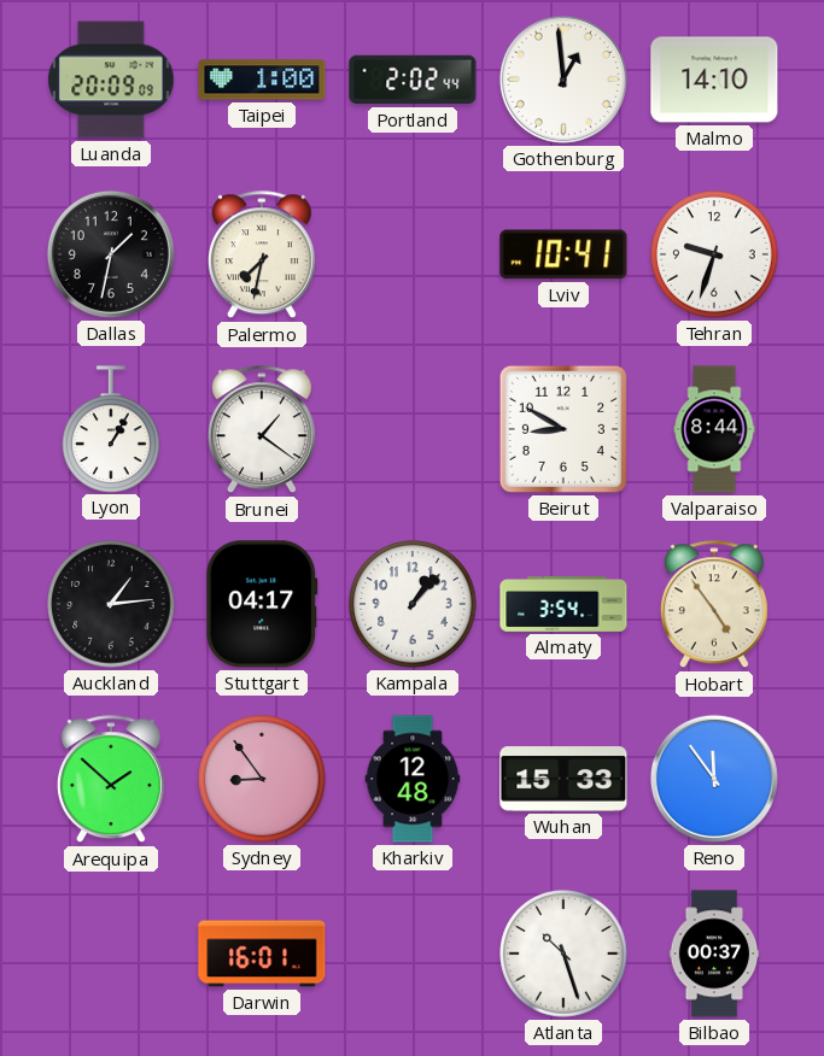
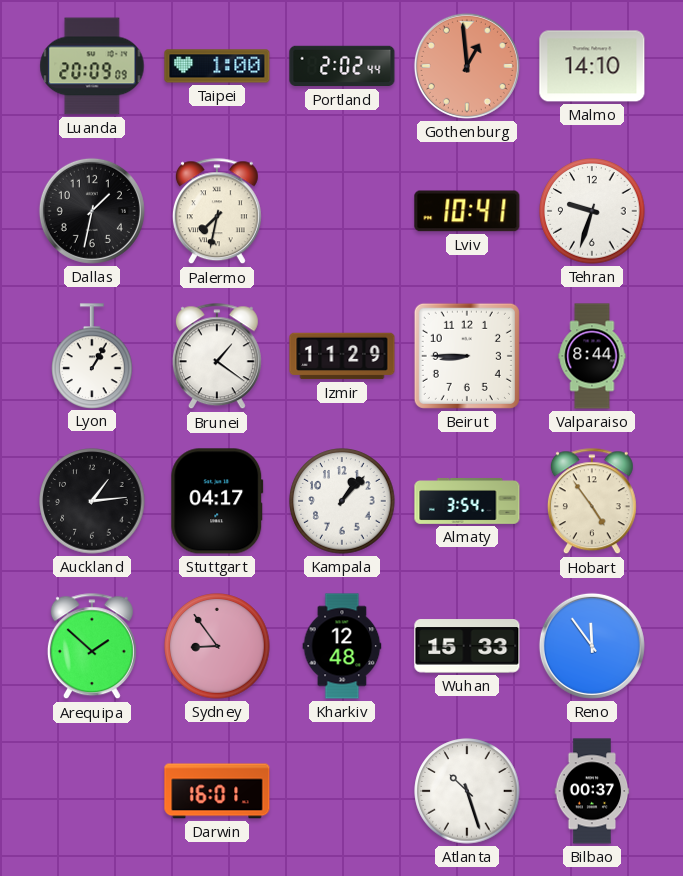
Gothenburg dial: white -> salmon (467, 66)
Izmir: none -> 11:29 (342, 356)
Beirut: 8:50 -> 8:45 (467, 356)
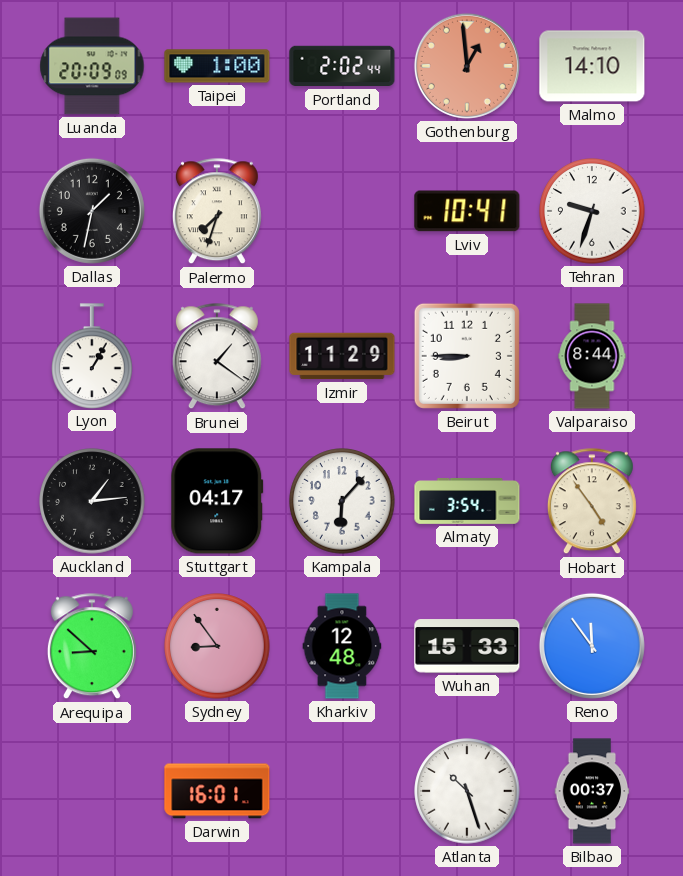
Palermo: 7:32 -> 7:33 (217, 212)
Kampala: 1:07 -> 6:07 (342, 501)
Arequipa: 1:52 -> 8:52 (92, 647)
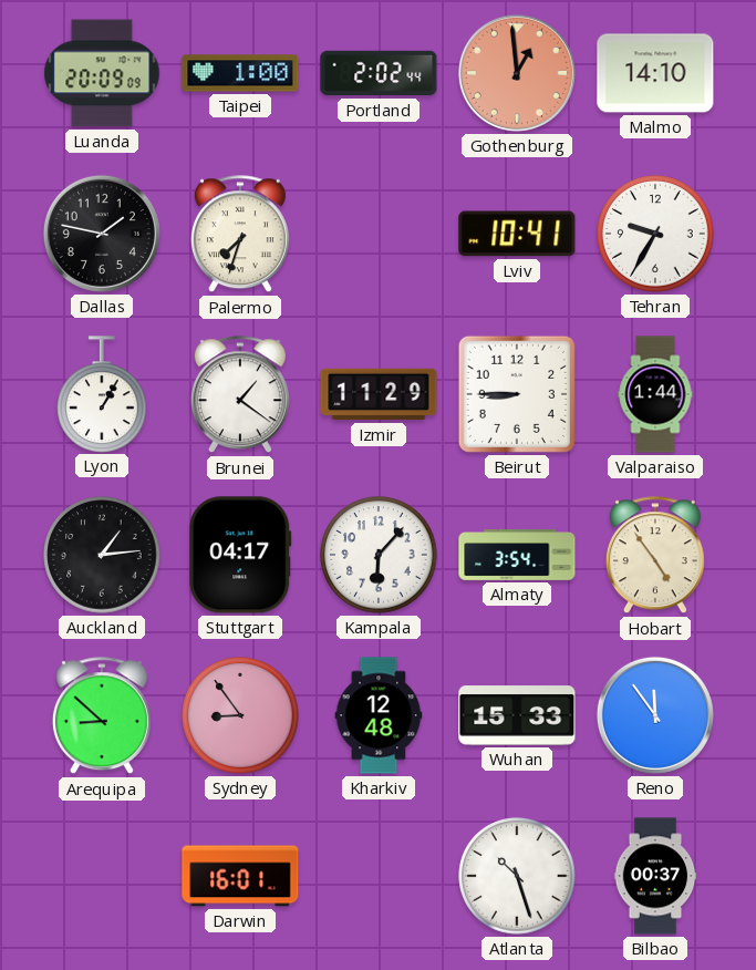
Dallas: 1:32 -> 1:47 (102, 234)
Tehran: 9:33 -> 9:35 (655, 234)
Valparaiso: 8:44 -> 1:44 (655, 394)
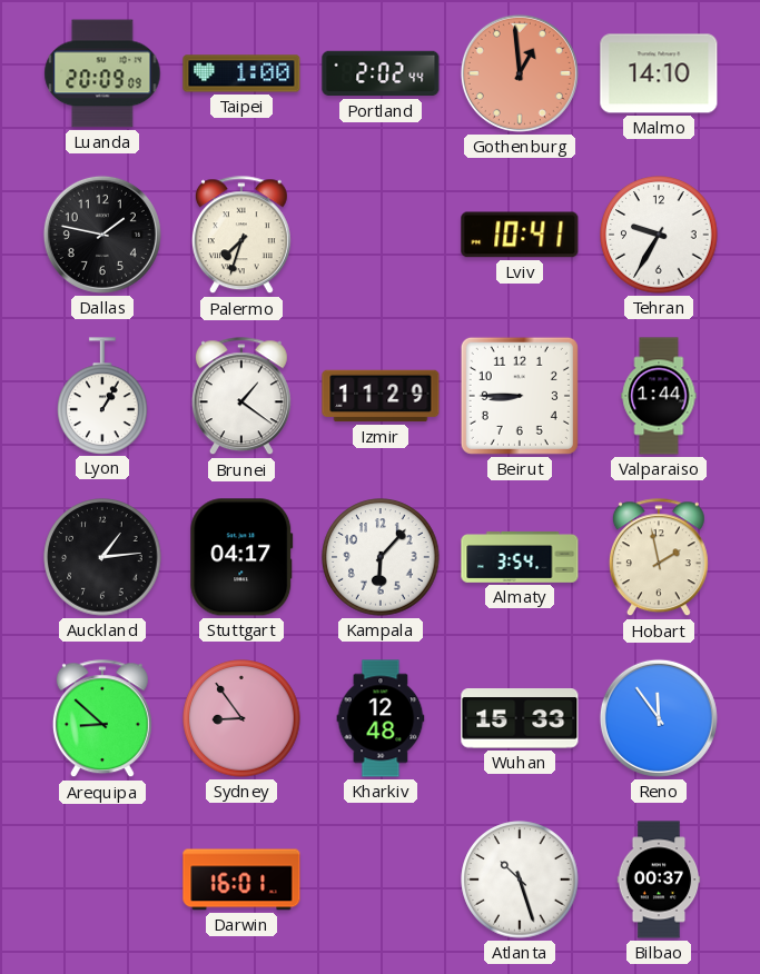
Hobart: 4:54 -> 1:58 (659, 558)
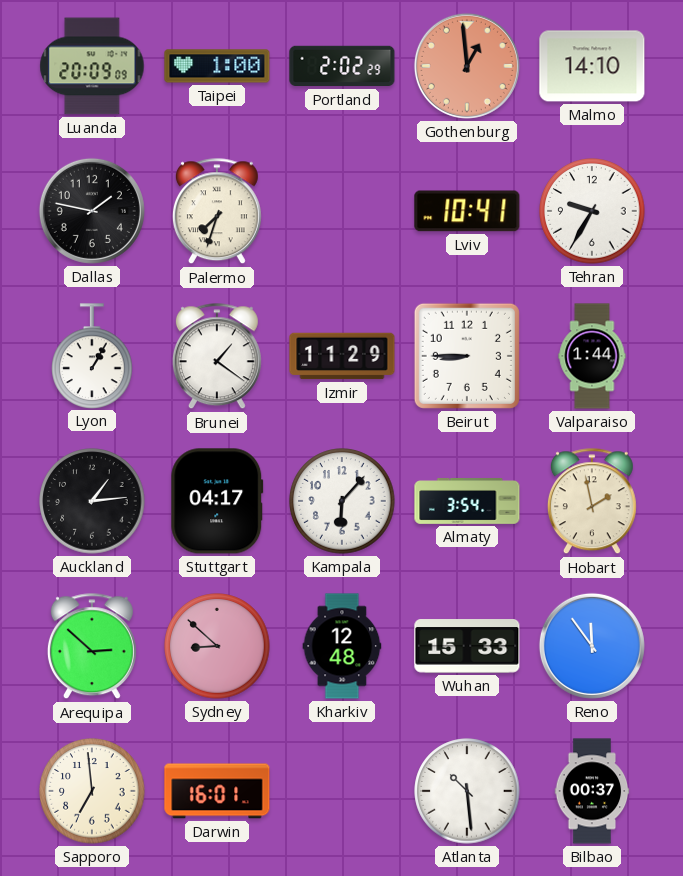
Portland: 2:02:44 -> 2:02:29 (342, 66)
Arequipa: 8:52 -> 2:52 (92, 647)
Sydney: 8:54 -> 8:52 (217, 646)
Sapporo: none -> 6:59 (92, 791)
Atlanta: 10:27 -> 10:29 (467, 791)
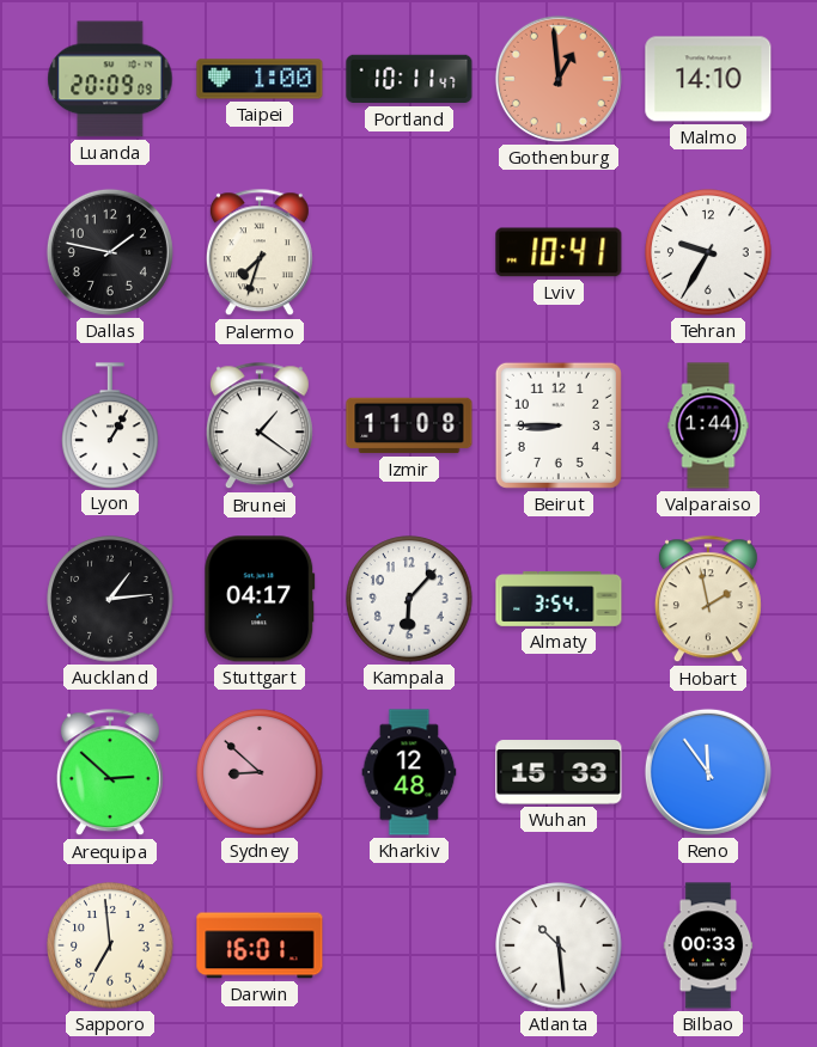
Portland: 2:02 -> 10:11 (409, 79)
Izmir: 11:29 -> 11:08 (409, 425)
Bilbao: 00:37 -> 00:33 (708, 945)
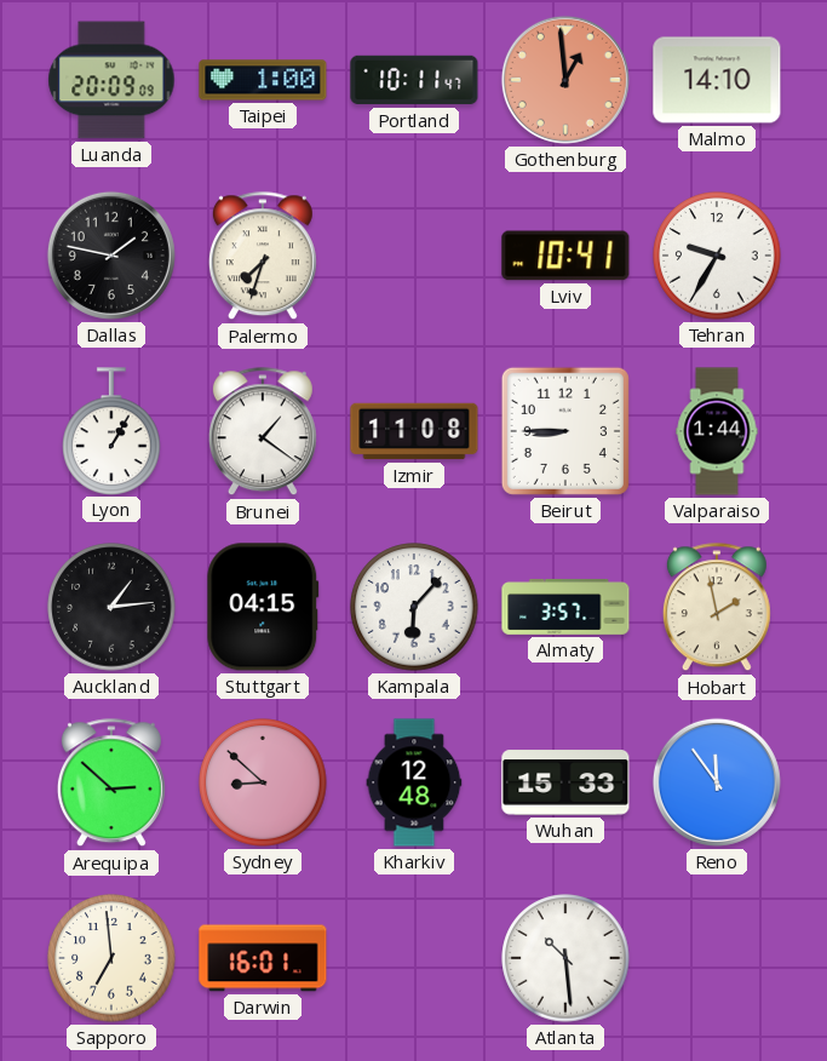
Stuttgart: 04:17 -> 04:15 (263, 607)
Almaty: 3:54 -> 3:57 (565, 608)
Bilbao: 00:33 -> none (708, 945)
